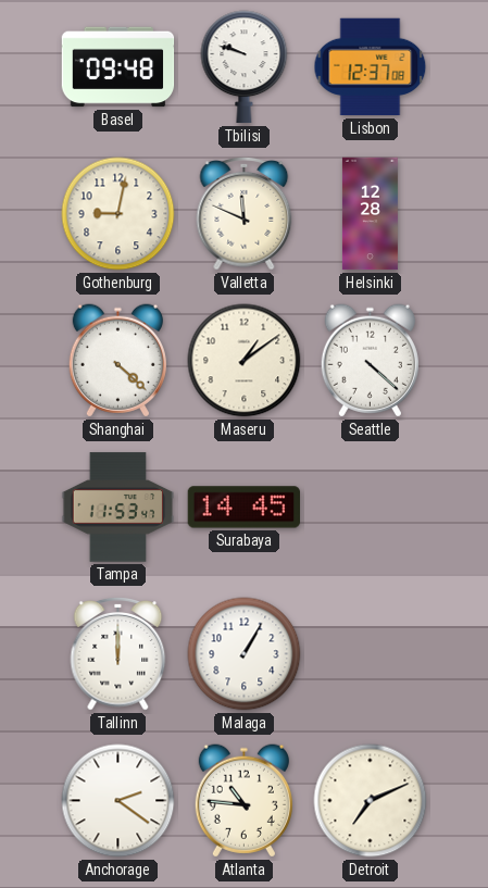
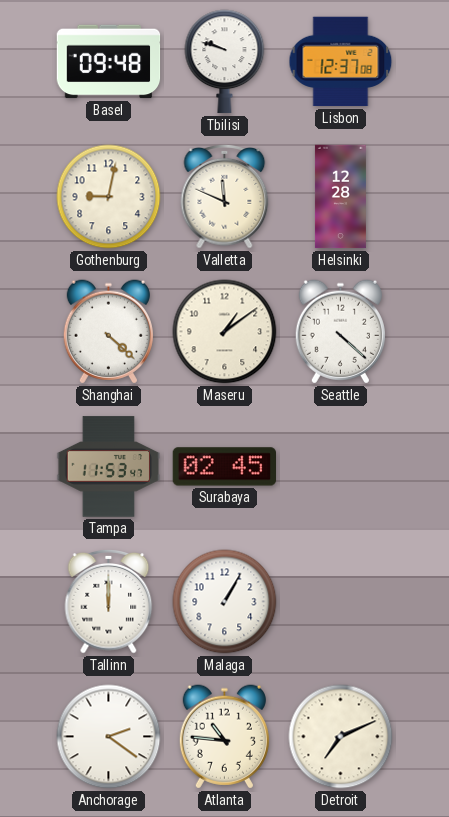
Surabaya: 14:45 -> 02:45 (224, 467)
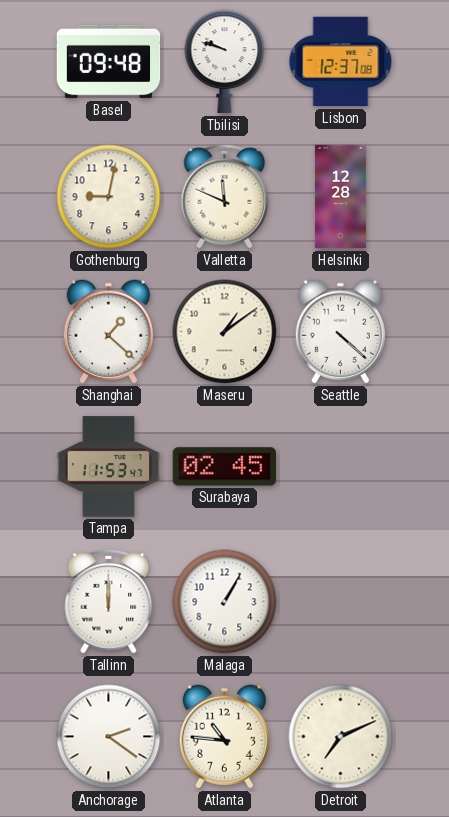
Shanghai: 4:22 -> 1:22 (108, 332)
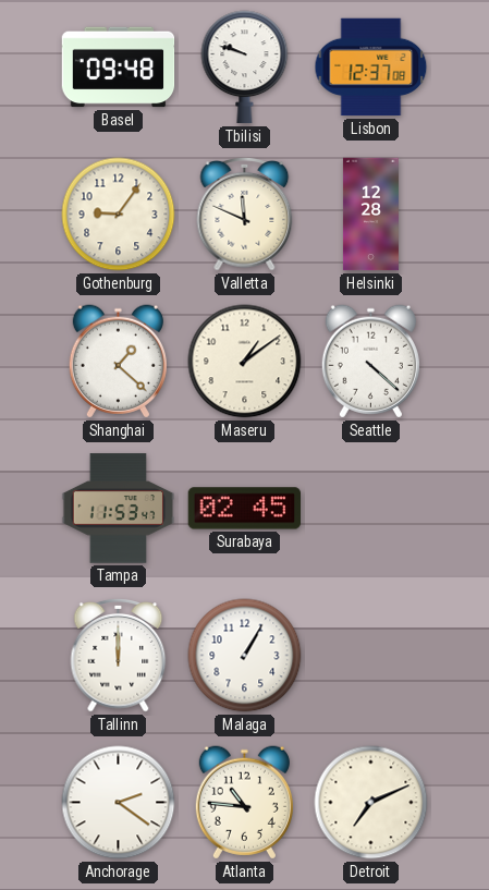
Gothenburg: 9:02 -> 9:06 (119, 215)
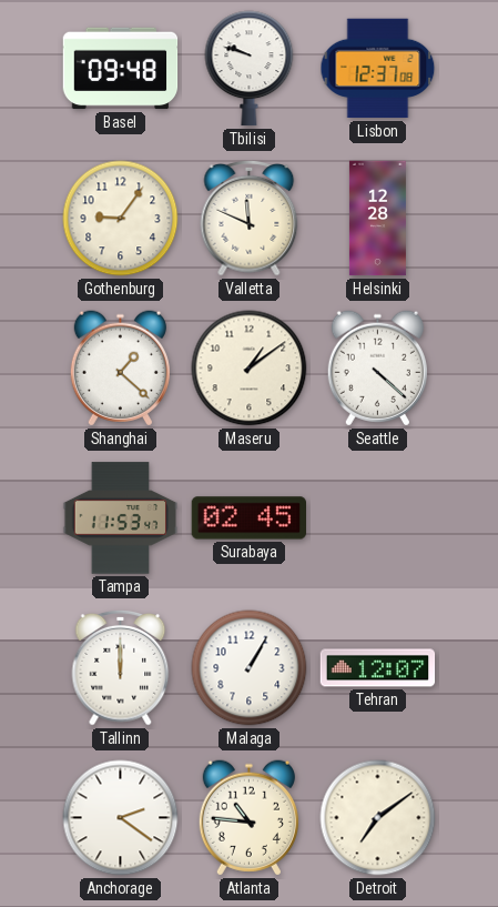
Tehran: none -> 12:07 (378, 668)
Detroit: 7:11 -> 7:09 (378, 818)
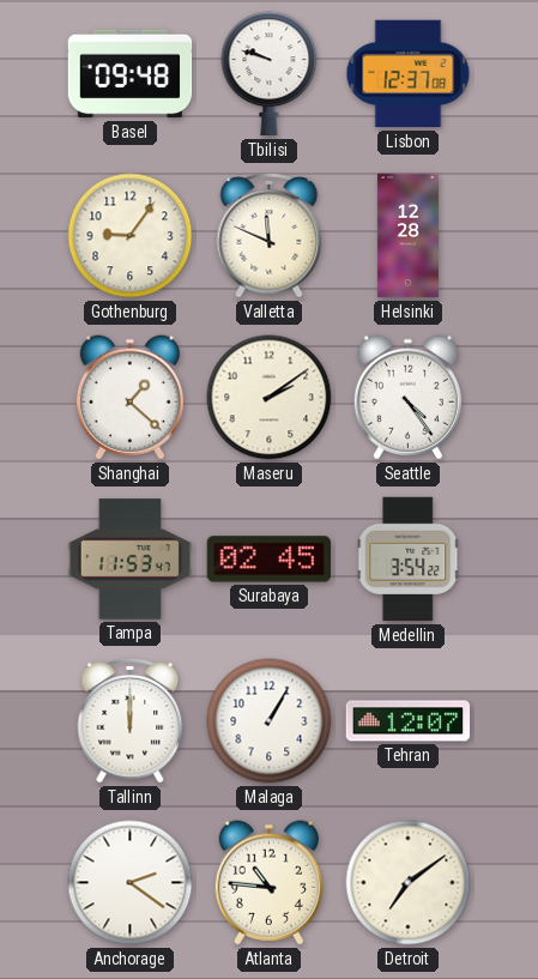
Maseru: 1:09 -> 2:09 (270, 398)
Seattle: 4:22 -> 4:24 (407, 398)
Medellin: none -> 3:54 (409, 560)
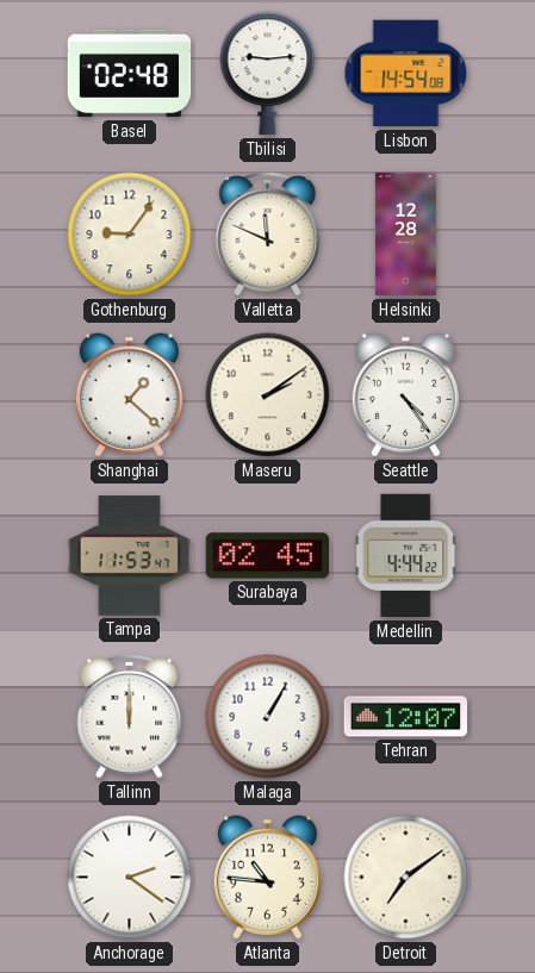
Basel: 09:48 -> 02:48 (130, 74)
Tbilisi: 9:48 -> 9:14 (268, 74)
Lisbon: 12:37 -> 14:54 (406, 74)
Medellin: 3:54 -> 4:44 (406, 556)
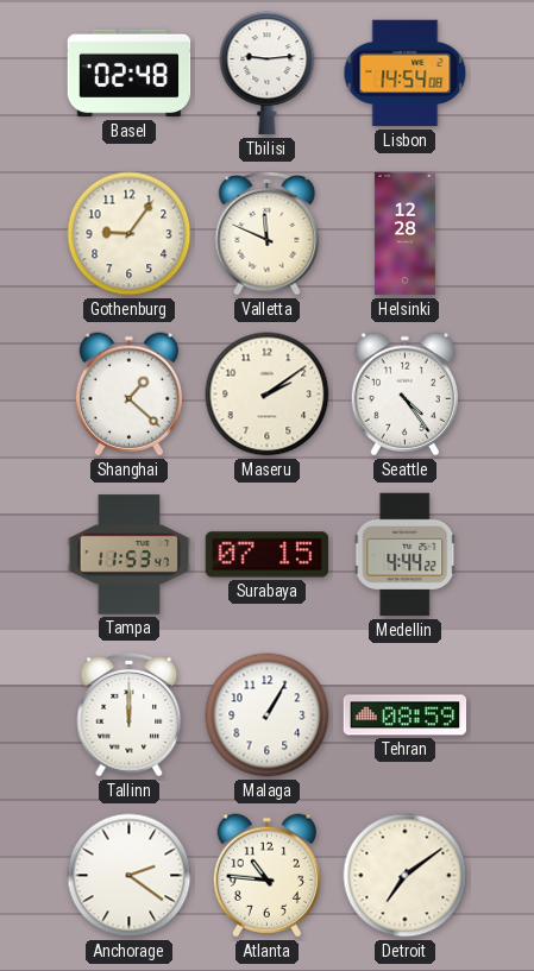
Surabaya: 02:45 -> 07:15 (266, 555)
Tehran: 12:07 -> 08:59 (406, 715)
